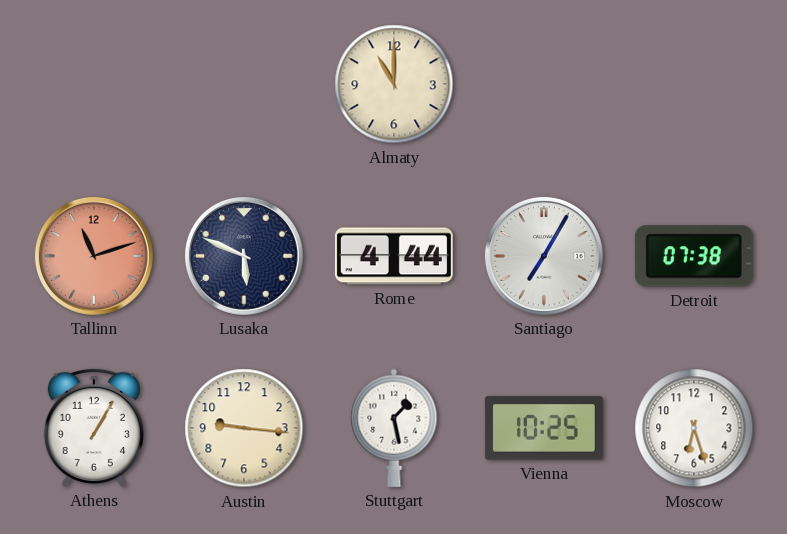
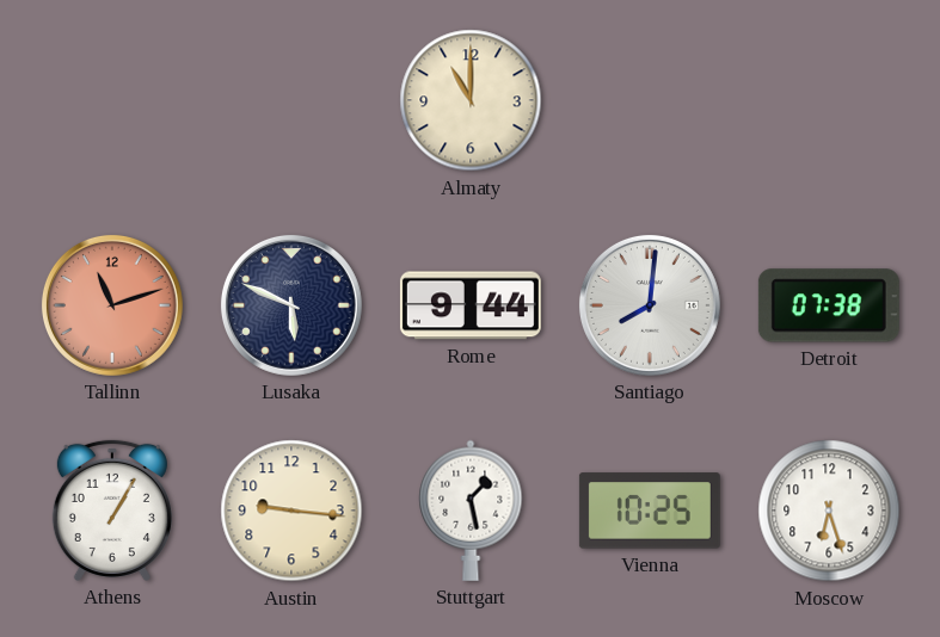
Rome: 4:44 -> 9:44 (471, 305)
Santiago: 7:05 -> 8:01 (650, 305)
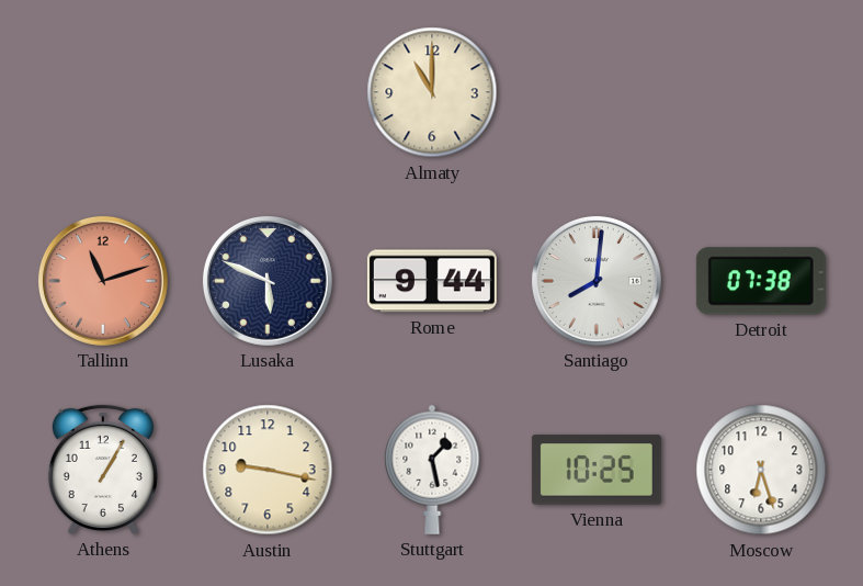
Austin: 9:16 -> 9:17 (268, 470)
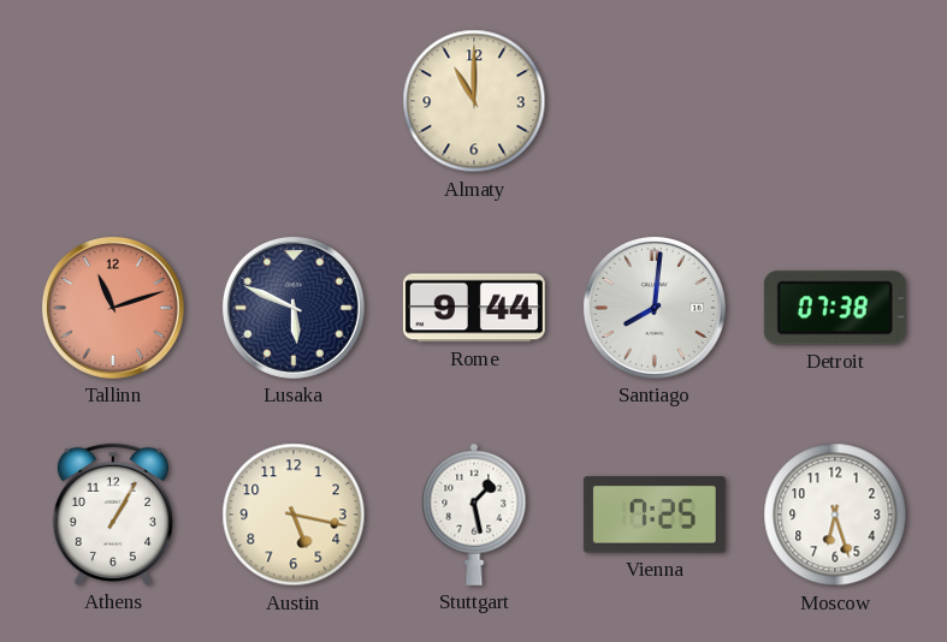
Austin: 9:17 -> 5:17 (294, 515)
Vienna: 10:25 -> 7:25 (655, 515)
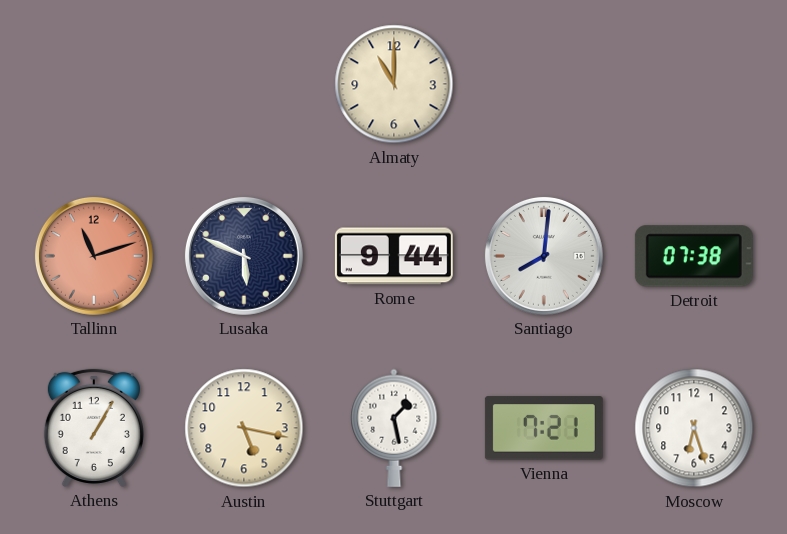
Vienna: 7:25 -> 7:21 (544, 428)
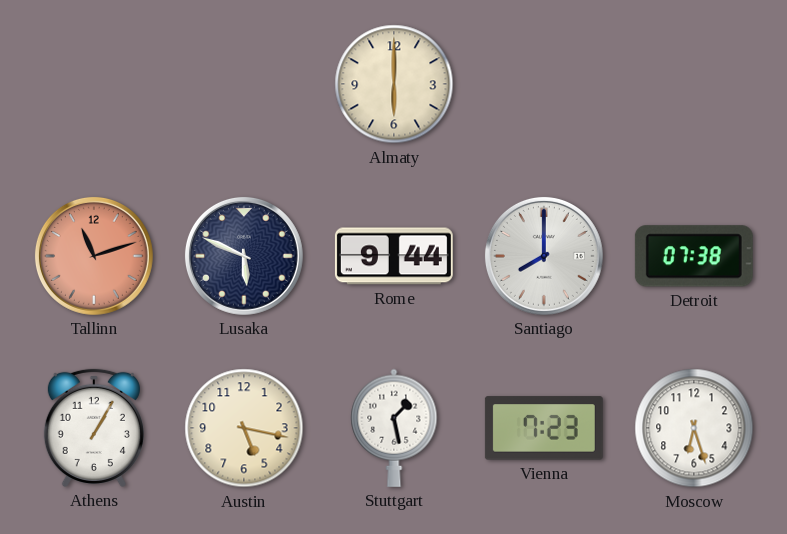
Almaty: 11:00 -> 6:00 (394, 84)
Santiago: 8:01 -> 8:00 (544, 256)
Vienna: 7:21 -> 7:23 (544, 428)
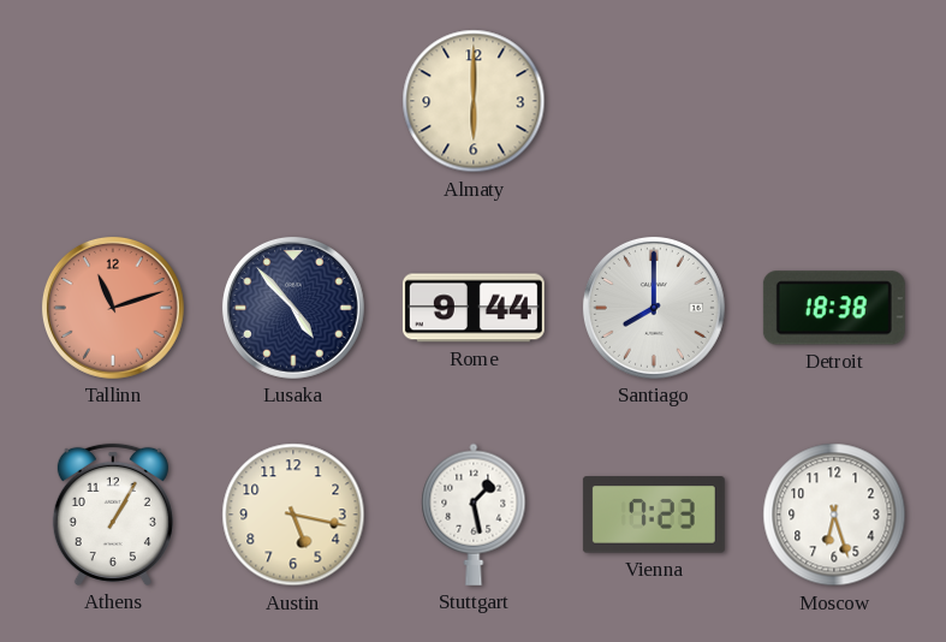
Lusaka: 5:49 -> 4:53 (293, 308)
Detroit: 07:38 -> 18:38 (834, 308)
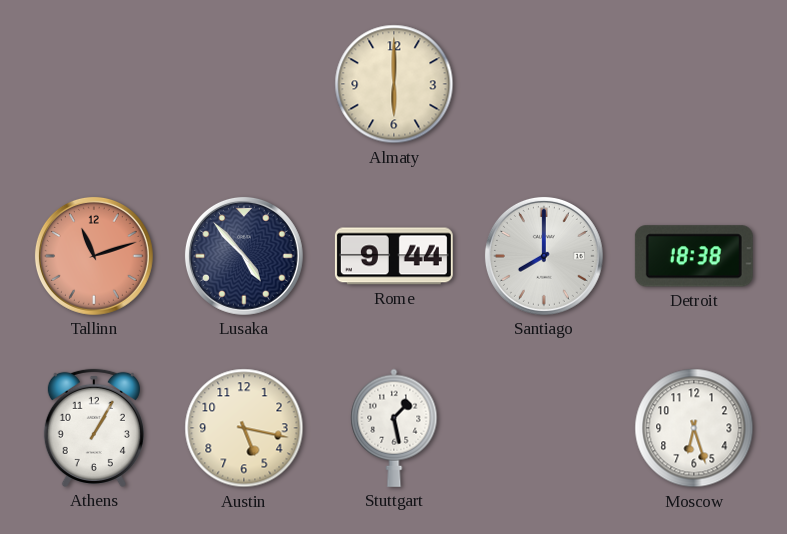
Vienna: 7:23 -> none (654, 515)
